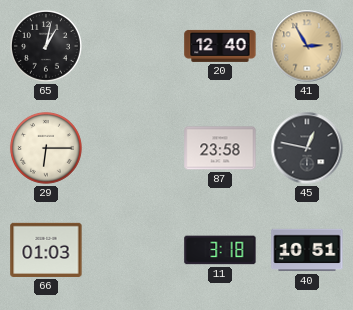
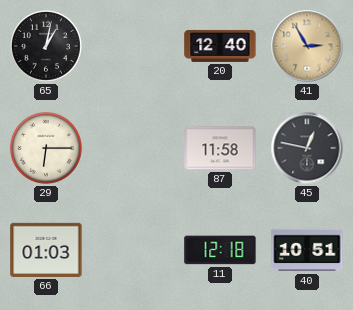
87: 23:58 -> 11:58 (220, 148)
11: 3:18 -> 12:18 (220, 250)
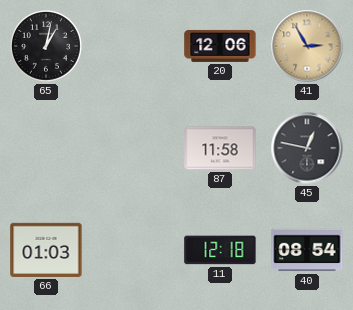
20: 12:40 -> 12:06 (220, 46)
29: 6:15 -> none (46, 148)
40: 10:51 -> 08:54 (307, 250)
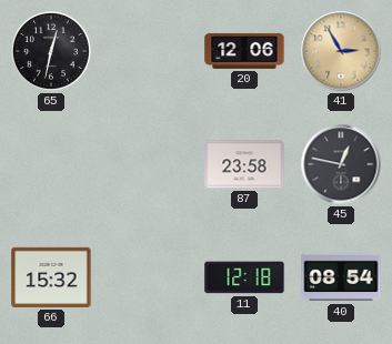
65: 1:02 -> 12:32 (51, 51)
87: 11:58 -> 23:58 (244, 164)
66: 01:03 -> 15:32 (51, 277)
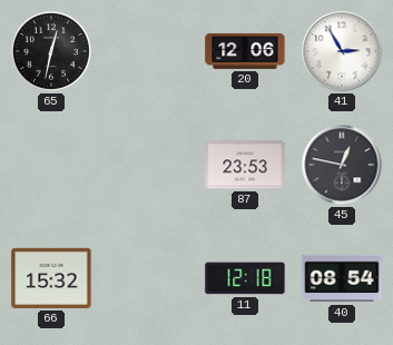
41 dial: champagne -> white (342, 51)
87: 23:58 -> 23:53 (245, 165)
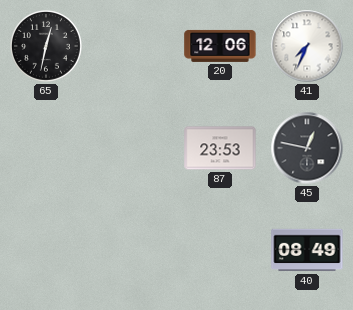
41: 2:55 -> 7:34 (307, 46)
66: 15:32 -> none (51, 278)
11: 12:18 -> none (245, 278)
40: 08:54 -> 08:49 (307, 250)
